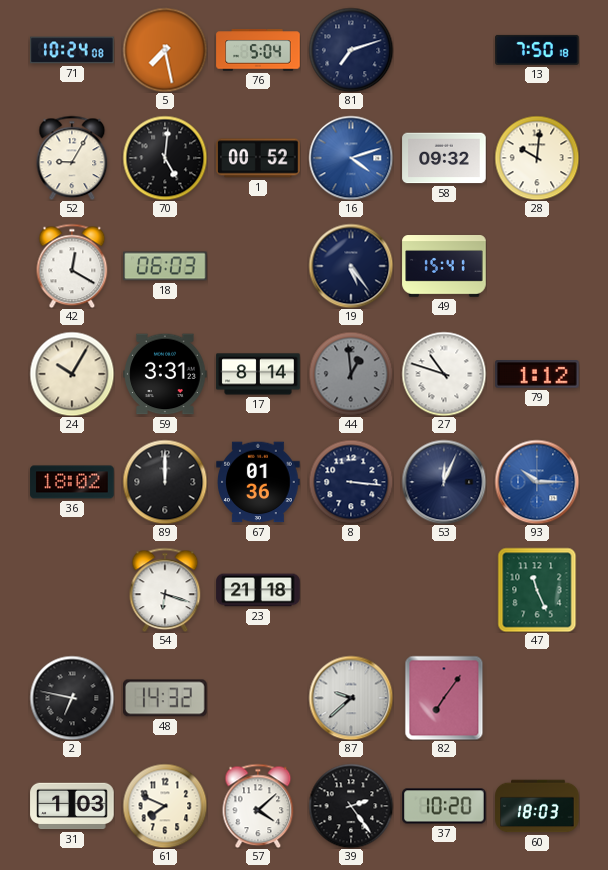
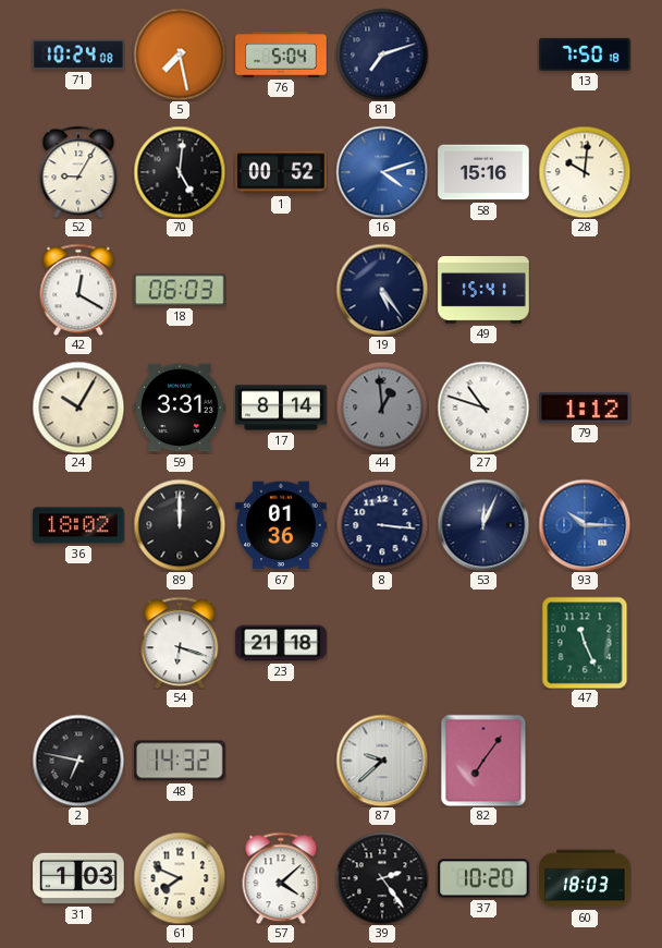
58: 09:32 -> 15:16 (483, 172)
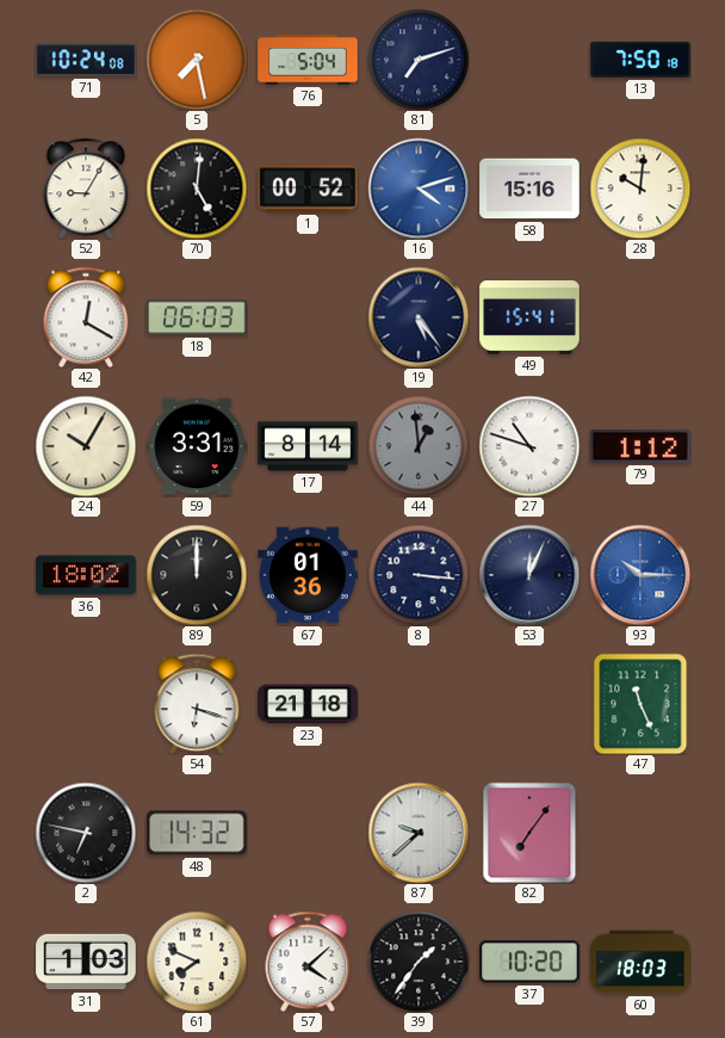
39: 2:24 -> 1:36 (419, 962)
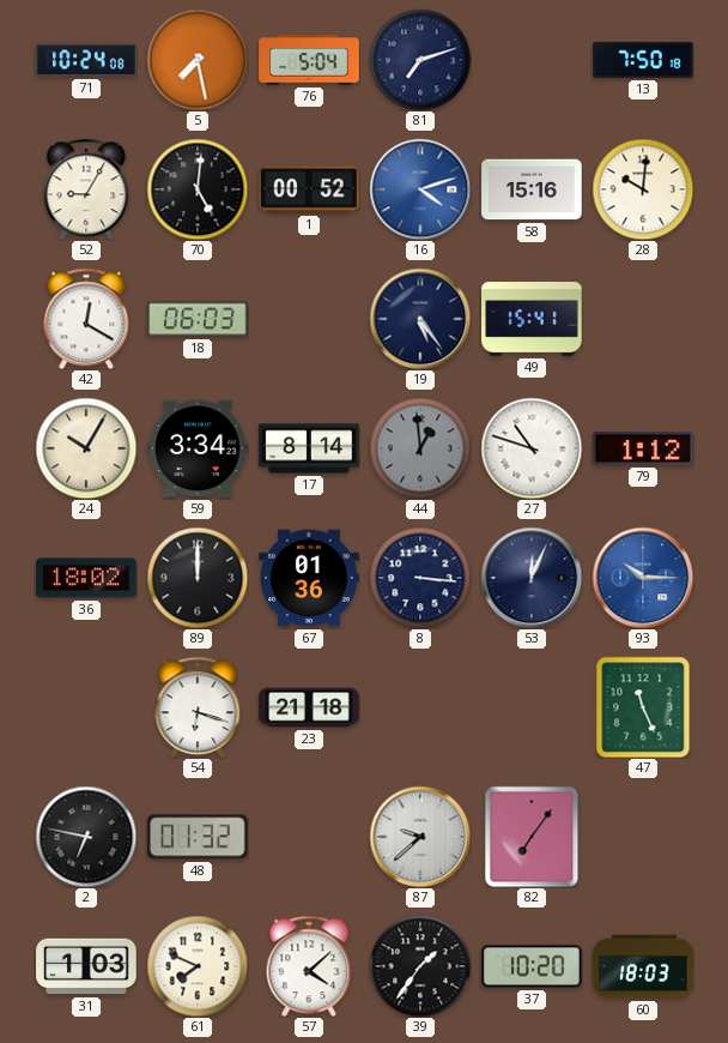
59: 3:31 -> 3:34 (198, 448)
48: 14:32 -> 01:32 (199, 837)
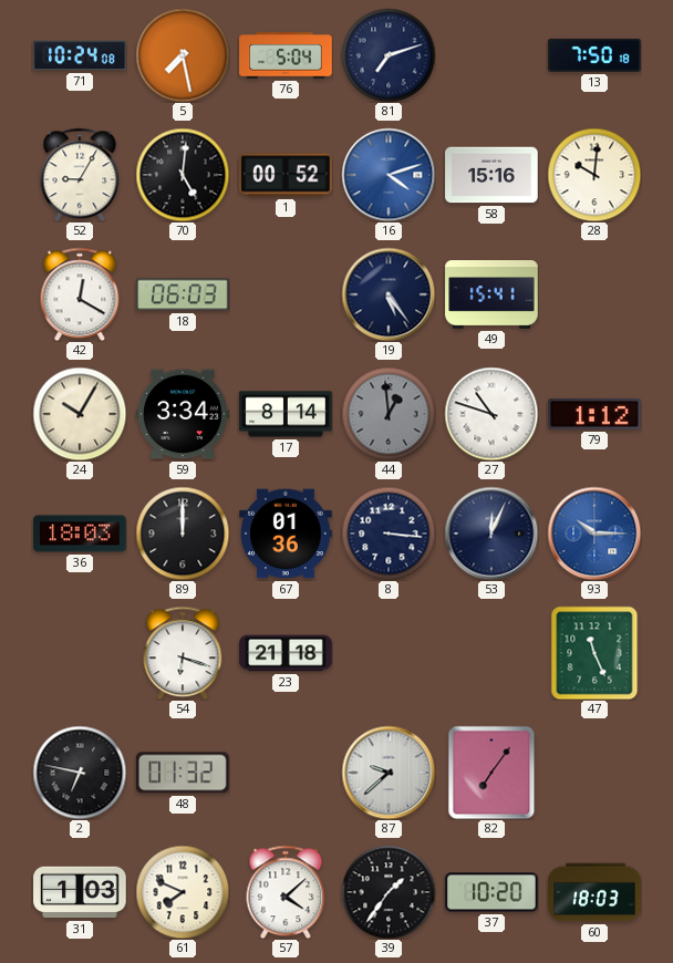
36: 18:02 -> 18:03 (80, 534)
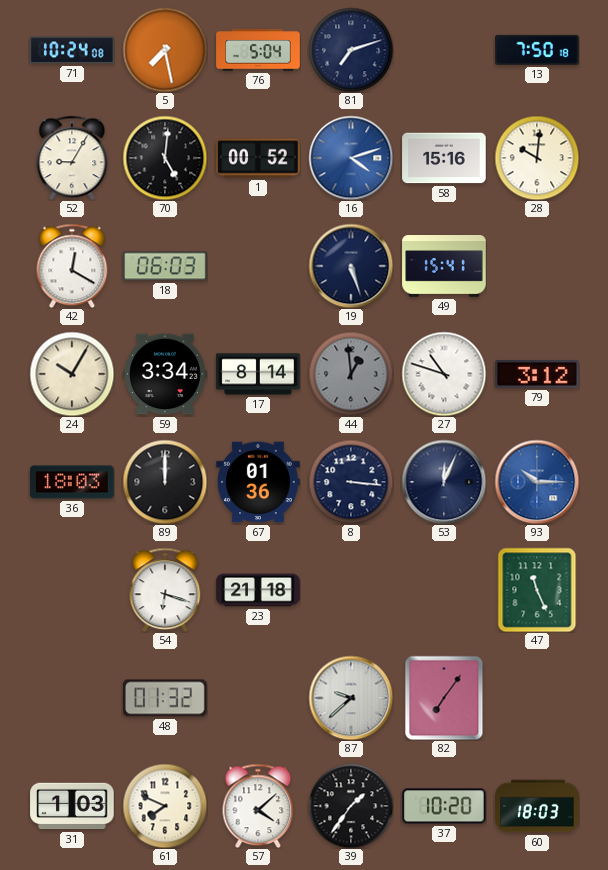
19: 5:24 -> 5:27 (351, 266)
79: 1:12 -> 3:12 (537, 375)
2: 6:47 -> none (80, 773)
